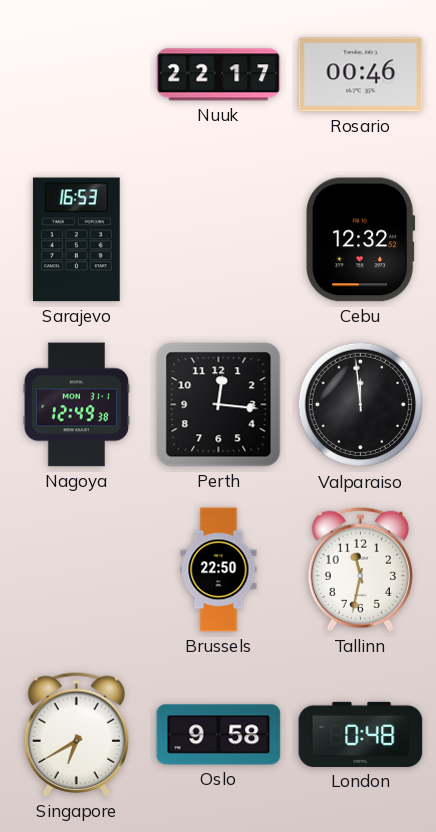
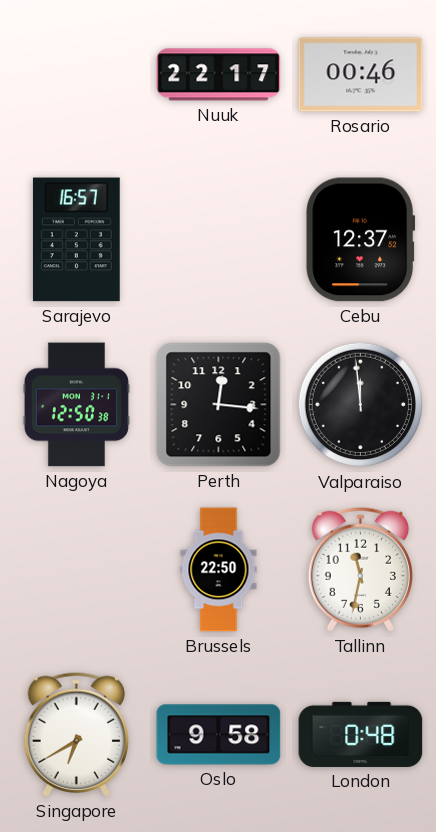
Sarajevo: 16:53 -> 16:57 (76, 240)
Cebu: 12:32 -> 12:37 (361, 240)
Nagoya: 12:49 -> 12:50 (76, 405)
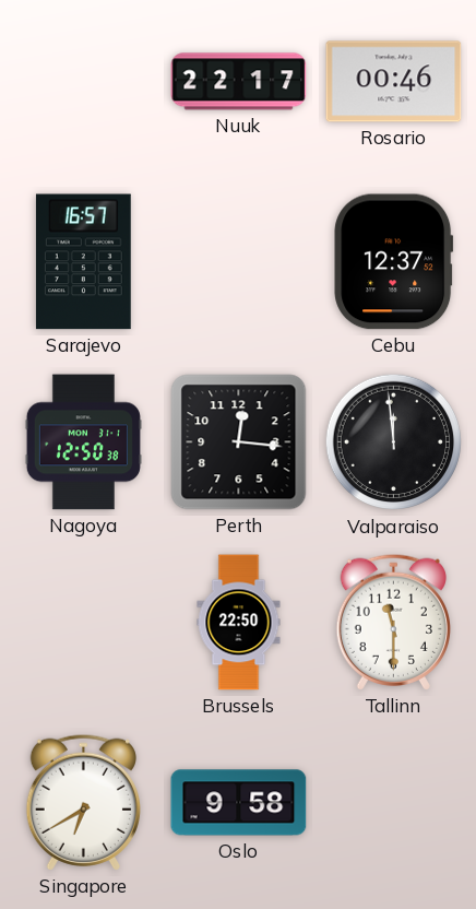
Tallinn: 11:32 -> 11:30 (393, 622)
London: 0:48 -> none (361, 734)
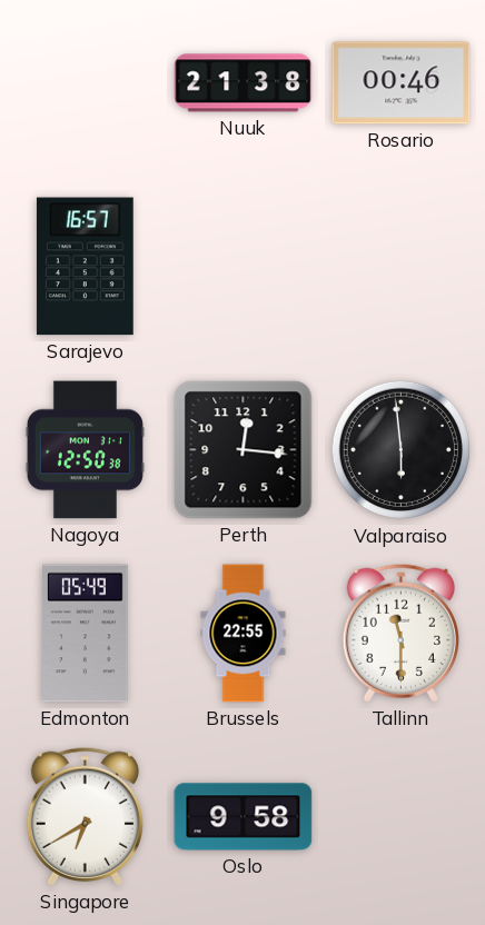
Nuuk: 22:17 -> 21:38 (244, 83)
Cebu: 12:37 -> none (394, 262)
Valparaiso: 11:59 -> 5:59 (402, 450)
Edmonton: none -> 05:49 (86, 634)
Brussels: 22:50 -> 22:55 (244, 634)
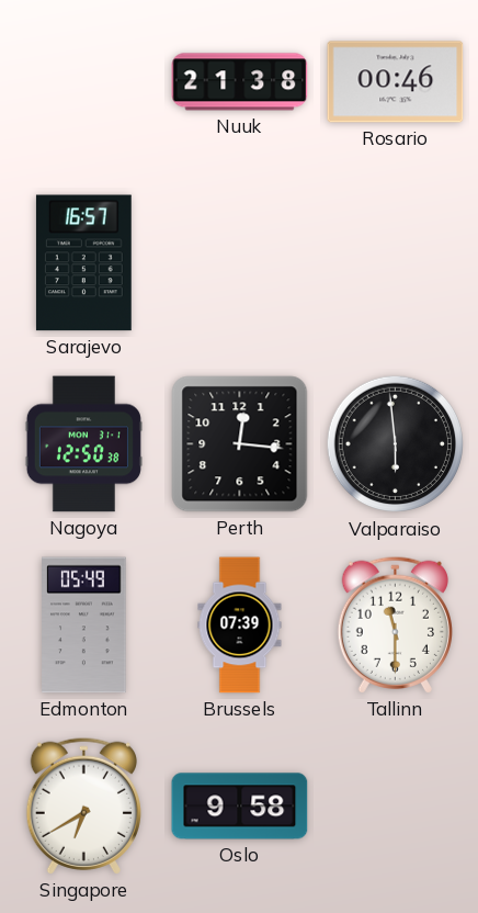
Brussels: 22:55 -> 07:39 (240, 625)
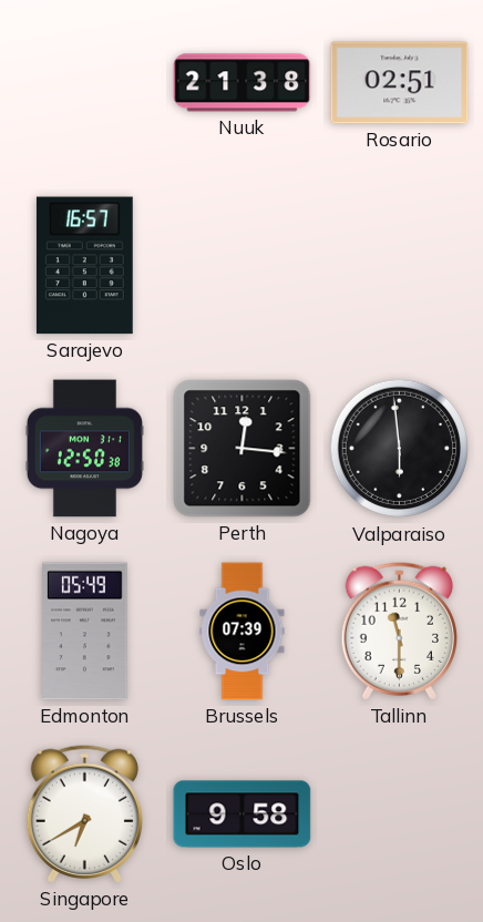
Rosario: 00:46 -> 02:51 (400, 83)
